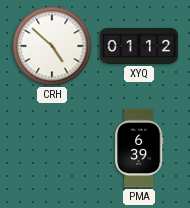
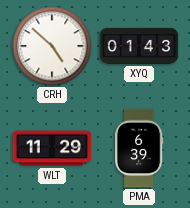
XYQ: 01:12 -> 01:43 (139, 46)
WLT: none -> 11:29 (52, 148)
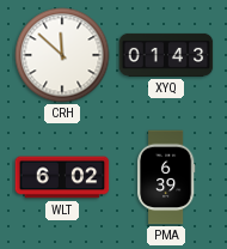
CRH: 4:52 -> 11:52 (62, 55)
WLT: 11:29 -> 6:02 (62, 177)
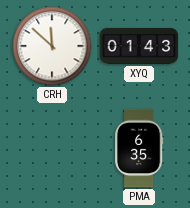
WLT: 6:02 -> none (62, 177)
PMA: 6:39 -> 6:35 (139, 148)
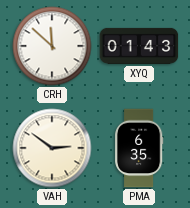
VAH: none -> 2:51 (52, 148)
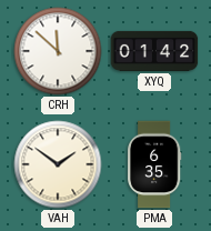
XYQ: 01:43 -> 01:42 (154, 51)
VAH: 2:51 -> 1:51 (58, 164)
